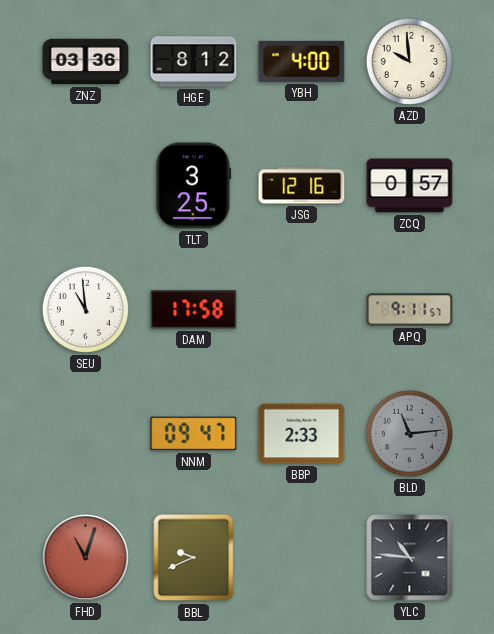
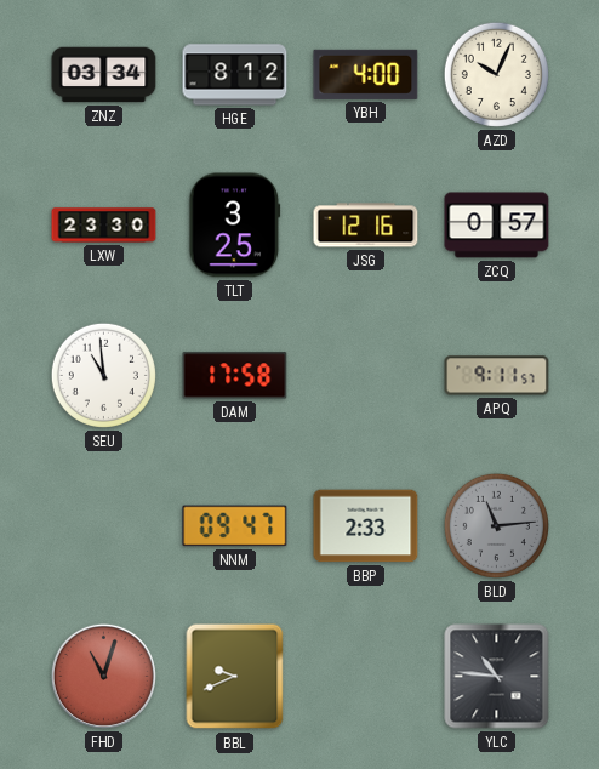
ZNZ: 03:36 -> 03:34 (104, 75)
AZD: 9:59 -> 10:04 (496, 74)
LXW: none -> 23:30 (104, 226)
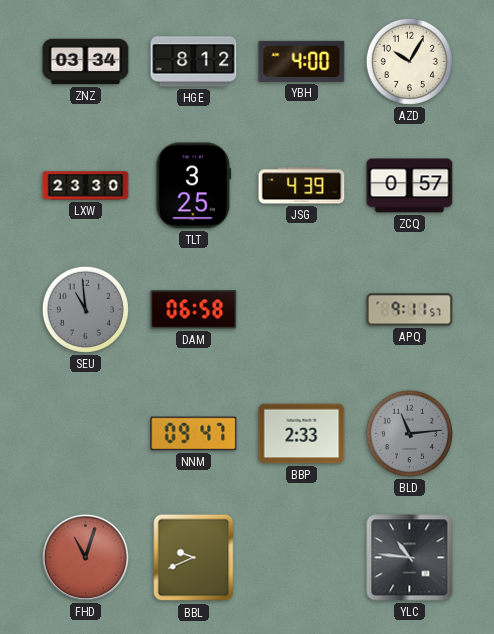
AZD: 10:04 -> 10:05 (409, 61)
JSG: 12:16 -> 4:39 (302, 186)
SEU dial: white -> grey (85, 309)
DAM: 17:58 -> 06:58 (194, 310)
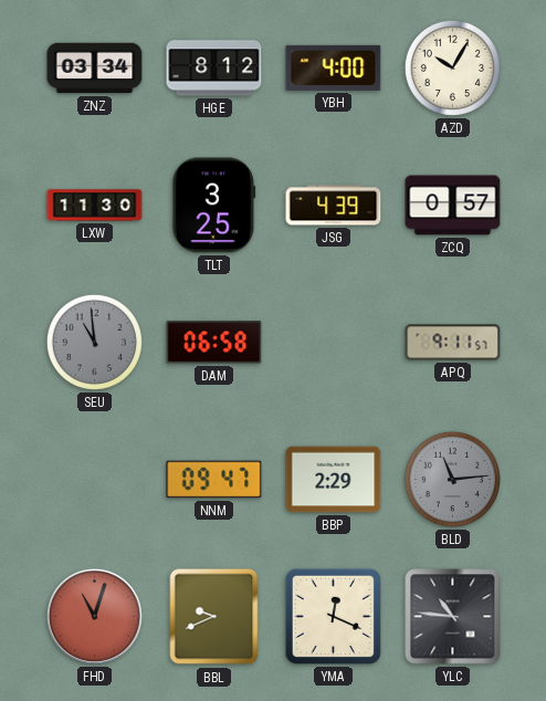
LXW: 23:30 -> 11:30 (95, 206)
BBP: 2:33 -> 2:29 (334, 480)
YMA: none -> 12:19 (333, 616)
